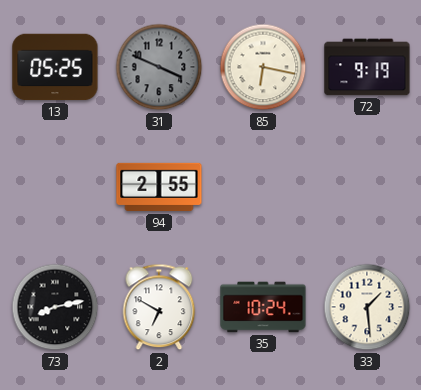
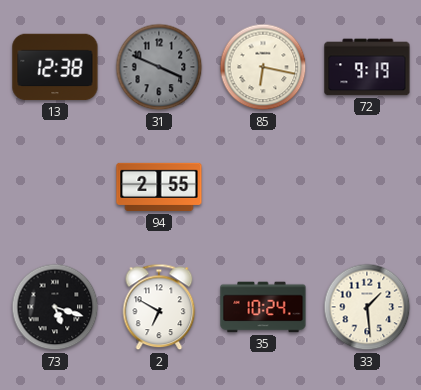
13: 05:25 -> 12:38 (55, 67)
73: 8:13 -> 5:18 (55, 307)
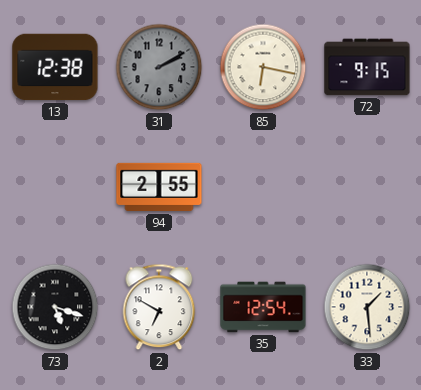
31: 3:49 -> 2:10 (159, 67)
72: 9:19 -> 9:15 (367, 67)
35: 10:24 -> 12:54 (263, 307)
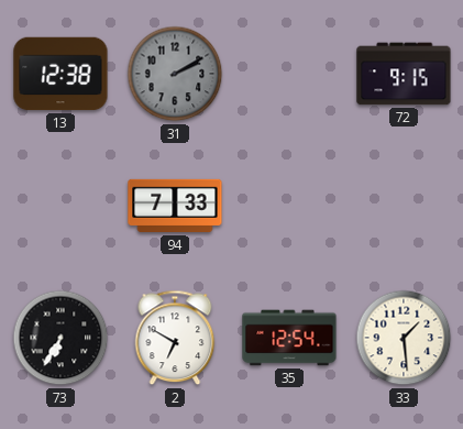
85: 6:17 -> none (263, 67)
94: 2:55 -> 7:33 (175, 206)
73: 5:18 -> 6:35 (60, 338)
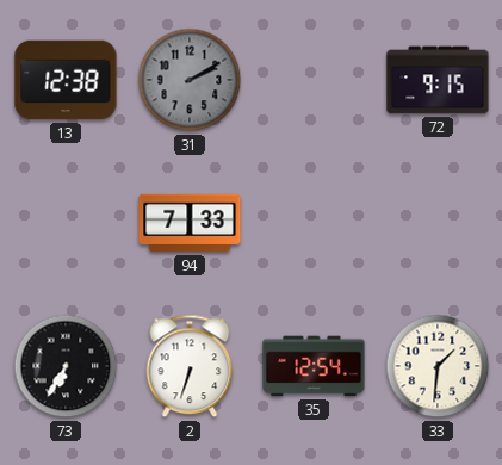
2: 6:50 -> 6:33 (190, 366)
33: 1:29 -> 1:31 (438, 366)
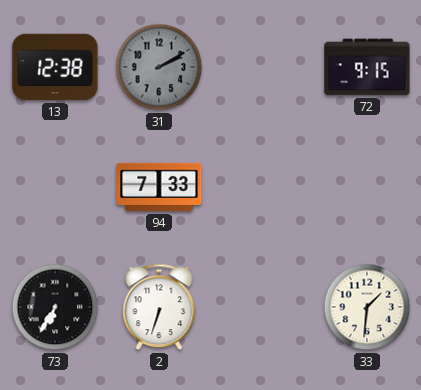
35: 12:54 -> none (314, 366)
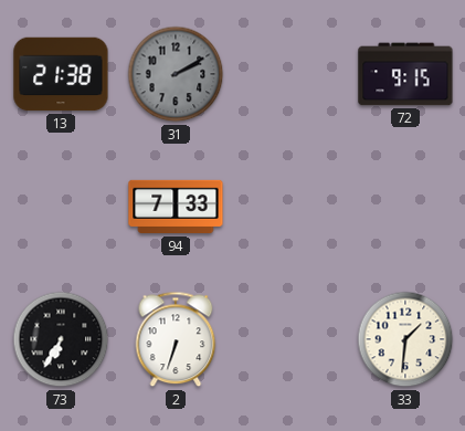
13: 12:38 -> 21:38 (61, 74)
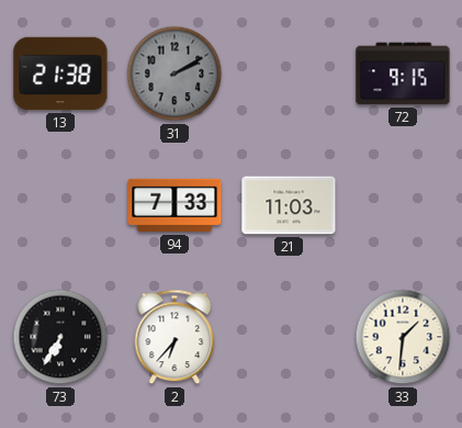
21: none -> 11:03 (289, 205)
2: 6:33 -> 6:37 (174, 337)
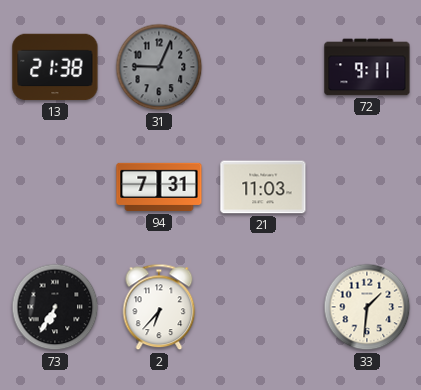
31: 2:10 -> 9:04 (159, 67)
72: 9:15 -> 9:11 (367, 67)
94: 7:33 -> 7:31 (159, 187)
